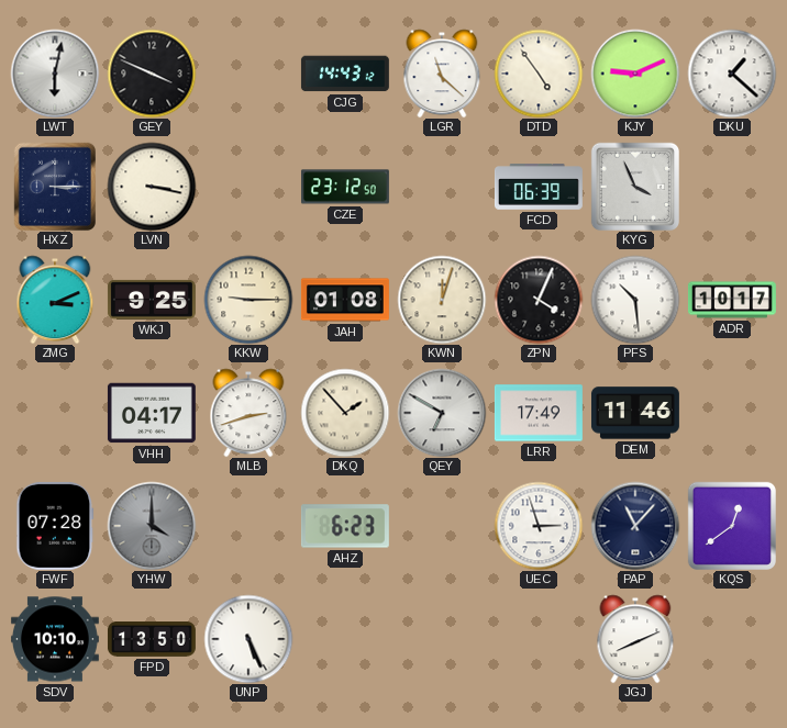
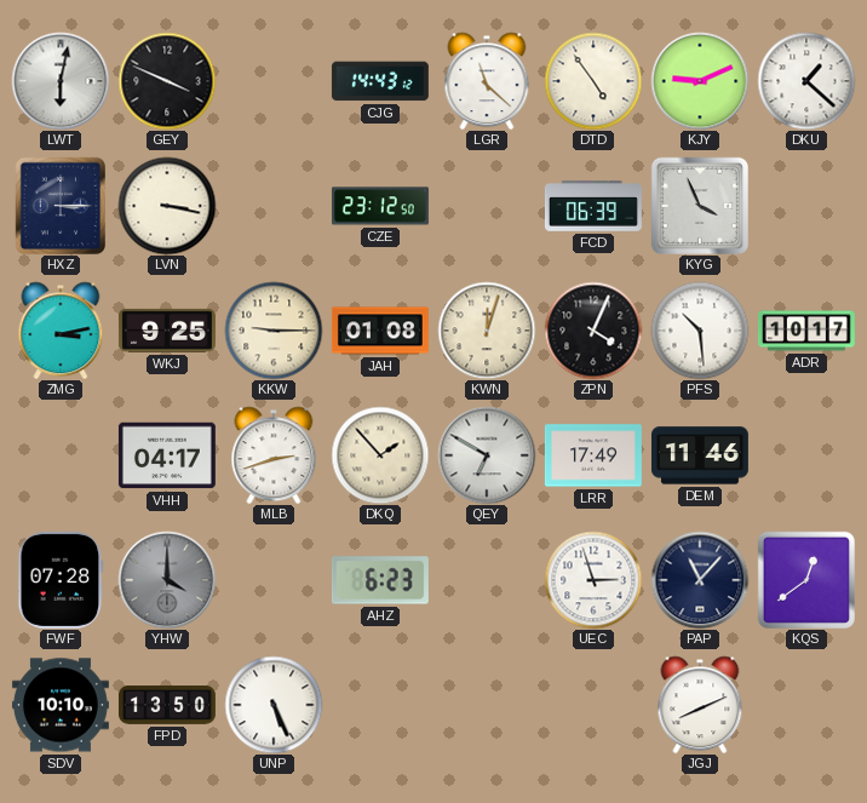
ZMG: 3:11 -> 3:13 (61, 331)
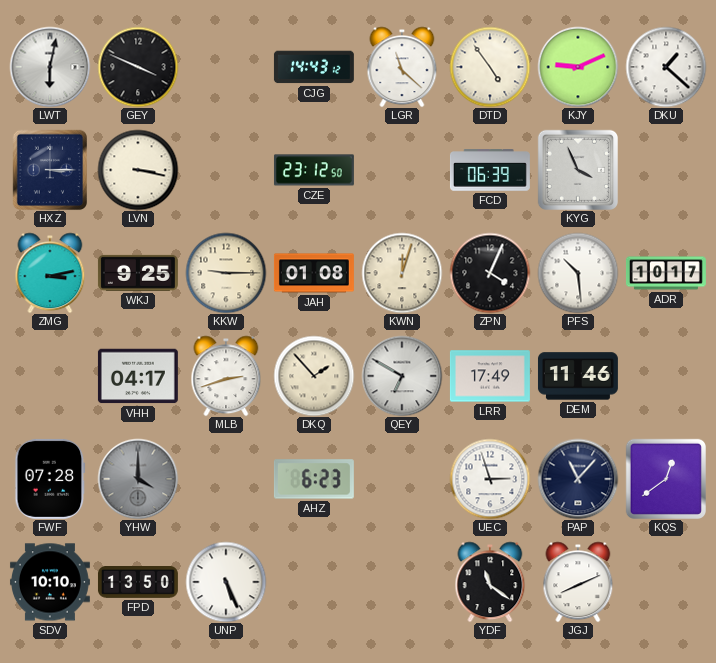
YDF: none -> 11:21 (490, 582)
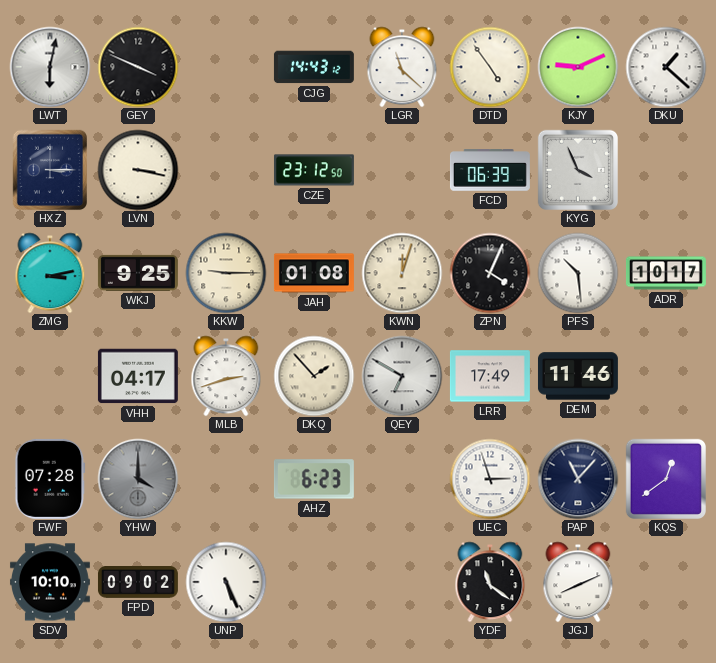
FPD: 13:50 -> 09:02 (138, 583)
